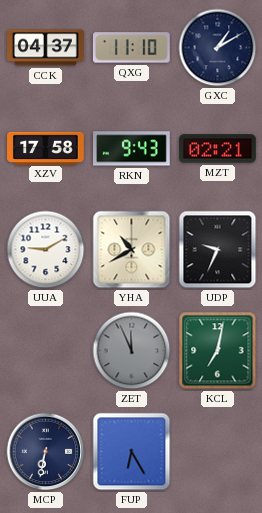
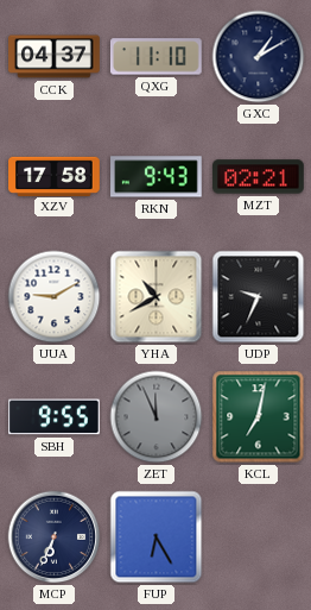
SBH: none -> 9:55 (55, 417)
MCP: 6:32 -> 6:34 (55, 537)
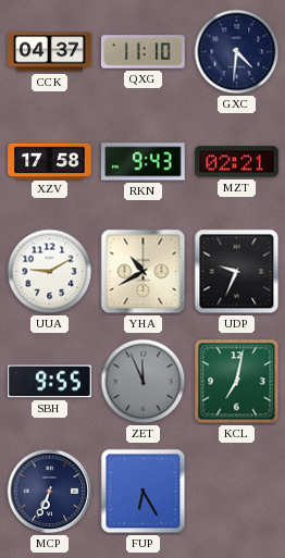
GXC: 1:10 -> 4:31 (237, 52)
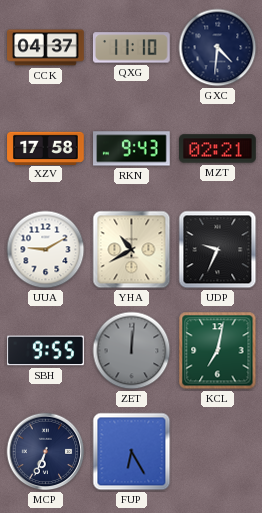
ZET: 11:56 -> 12:01 (132, 351)
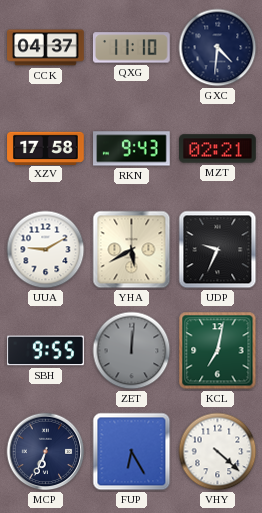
YHA: 10:40 -> 5:40 (132, 250)
VHY: none -> 4:22 (218, 452)
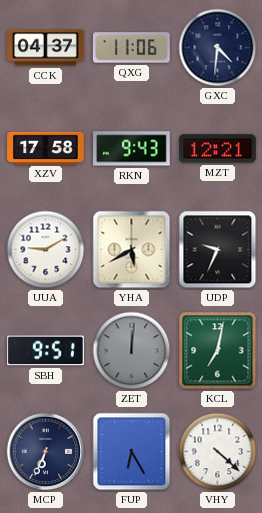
QXG: 11:10 -> 11:06 (132, 48)
MZT: 02:21 -> 12:21 (218, 149)
SBH: 9:55 -> 9:51 (46, 351)
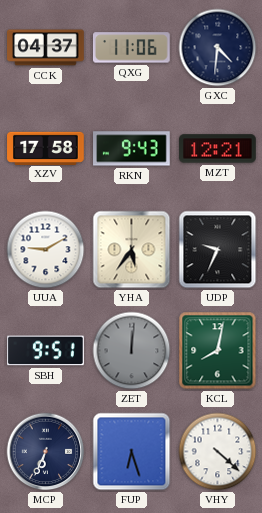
YHA: 5:40 -> 5:36 (132, 250)
KCL: 7:02 -> 8:02 (218, 351)
FUP: 6:25 -> 6:27 (132, 452)
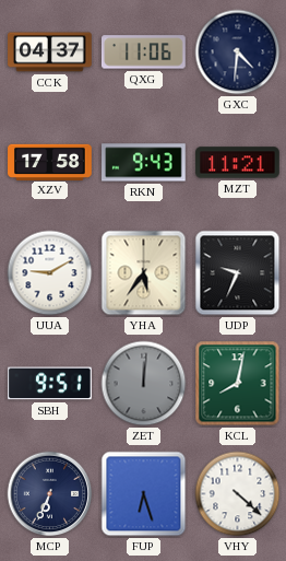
MZT: 12:21 -> 11:21 (238, 163)
